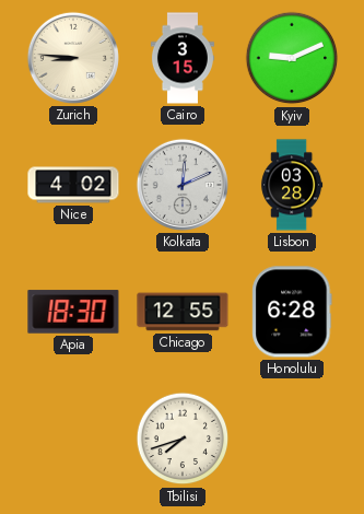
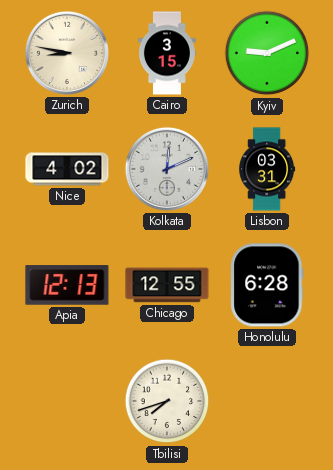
Zurich: 8:46 -> 8:47 (67, 53)
Lisbon: 03:28 -> 03:31 (267, 169)
Apia: 18:30 -> 12:13 (67, 285)
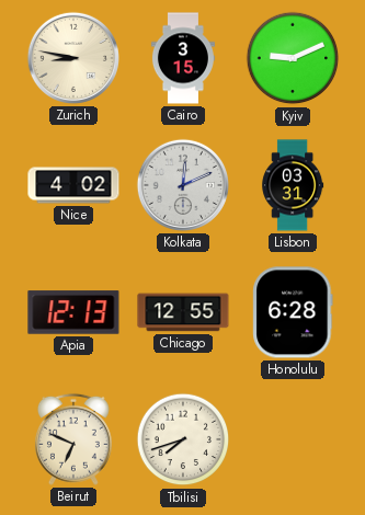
Beirut: none -> 6:49 (73, 439)
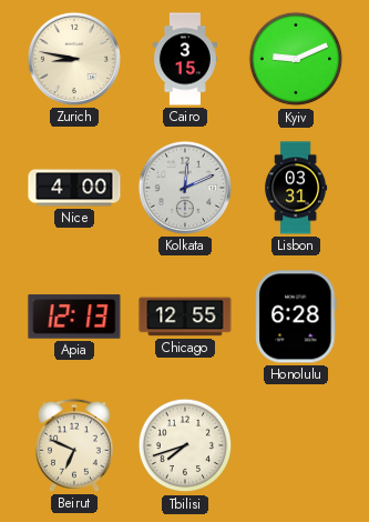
Nice: 4:02 -> 4:00 (74, 188)
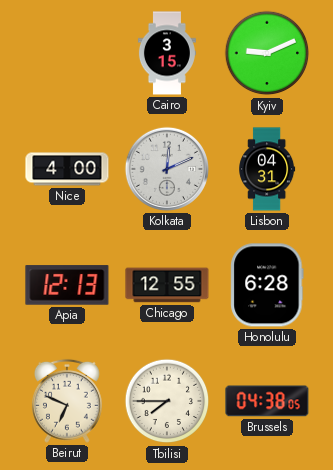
Zurich: 8:47 -> none (74, 59)
Lisbon: 03:31 -> 04:31 (267, 169)
Tbilisi: 7:42 -> 7:45 (167, 401)
Brussels: none -> 04:38 (267, 401)
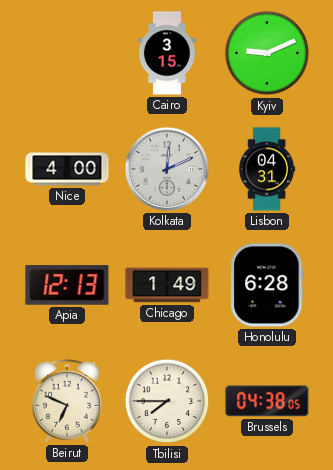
Chicago: 12:55 -> 1:49 (167, 285)
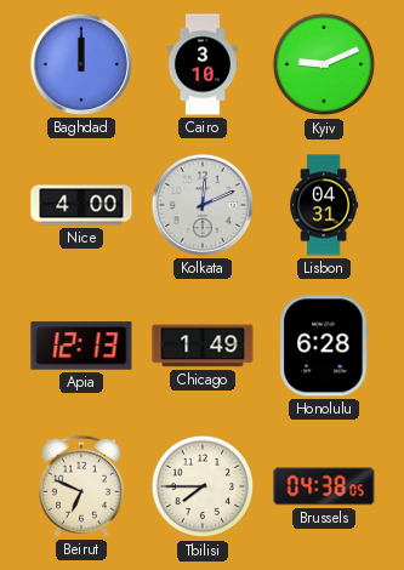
Baghdad: none -> 12:00 (81, 64)
Cairo: 3:15 -> 3:10 (203, 64)
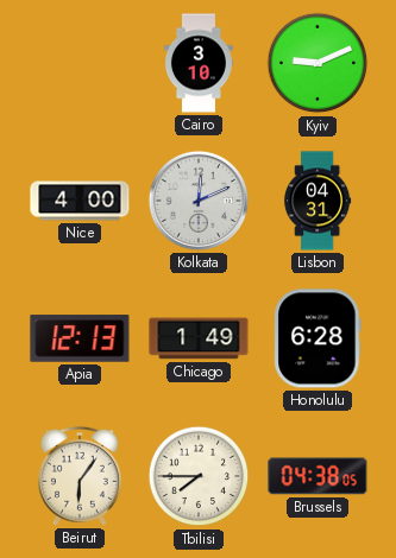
Baghdad: 12:00 -> none (81, 64)
Beirut: 6:49 -> 6:06 (80, 476)
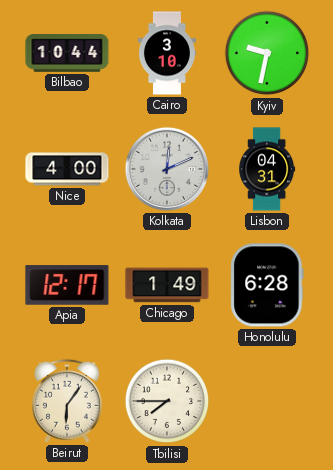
Bilbao: none -> 10:44 (67, 54)
Kyiv: 9:11 -> 9:32 (267, 53)
Apia: 12:13 -> 12:17 (67, 285)
Brussels: 04:38 -> none (318, 476)
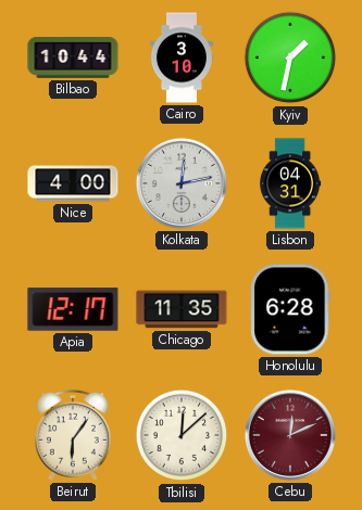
Kyiv: 9:32 -> 1:32 (290, 58)
Kolkata: 12:11 -> 12:13 (182, 183)
Chicago: 1:49 -> 11:35 (182, 309)
Tbilisi: 7:45 -> 12:08 (182, 435)
Cebu: none -> 12:11 (290, 435)
